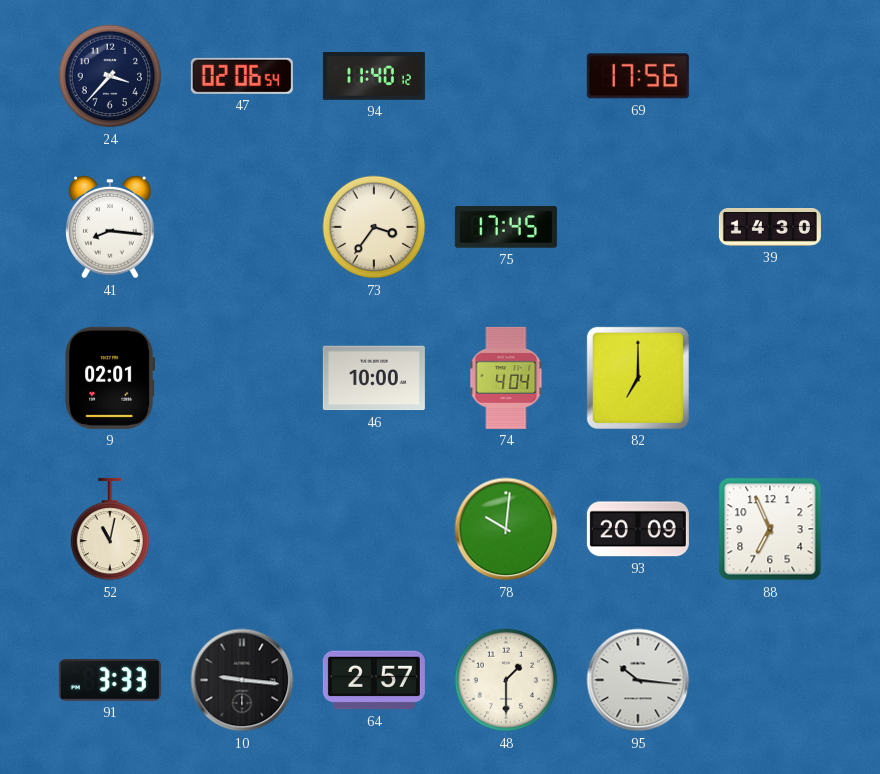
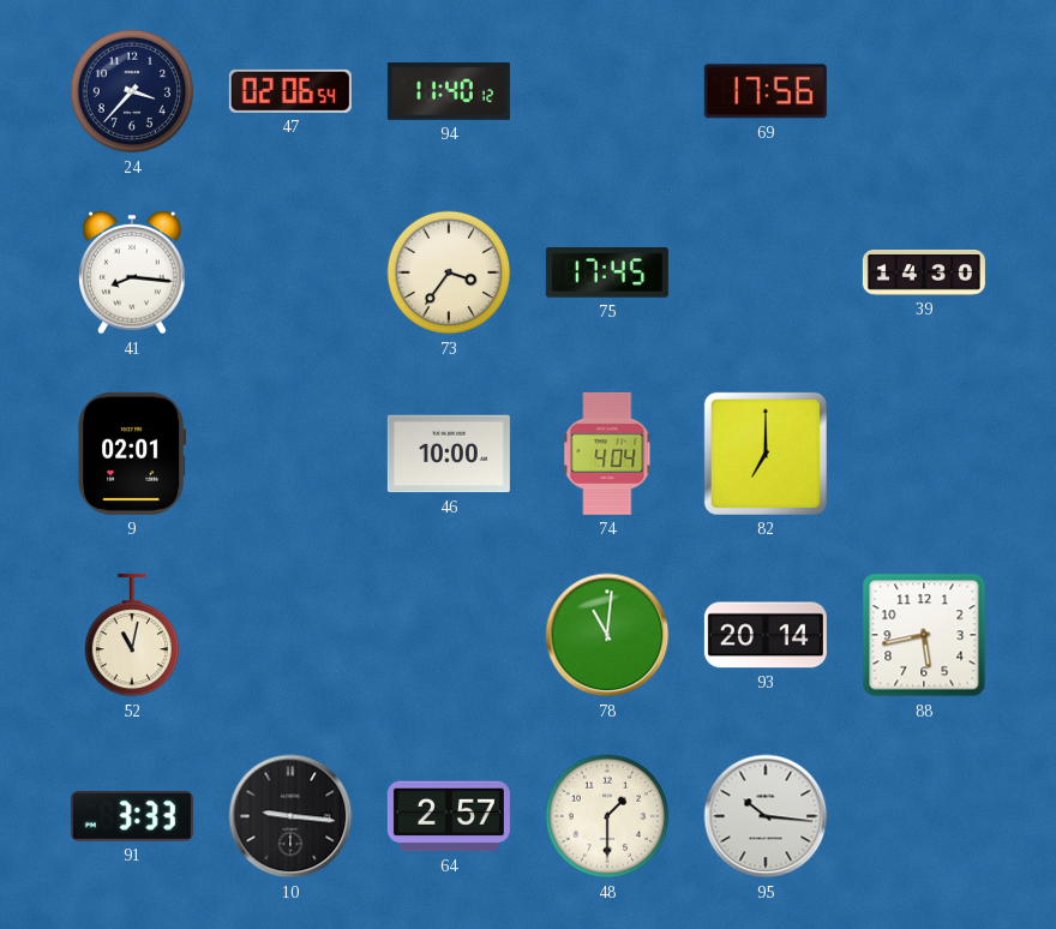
78: 10:01 -> 11:01 (607, 635)
93: 20:09 -> 20:14 (766, 635)
88: 6:56 -> 5:43 (924, 635)
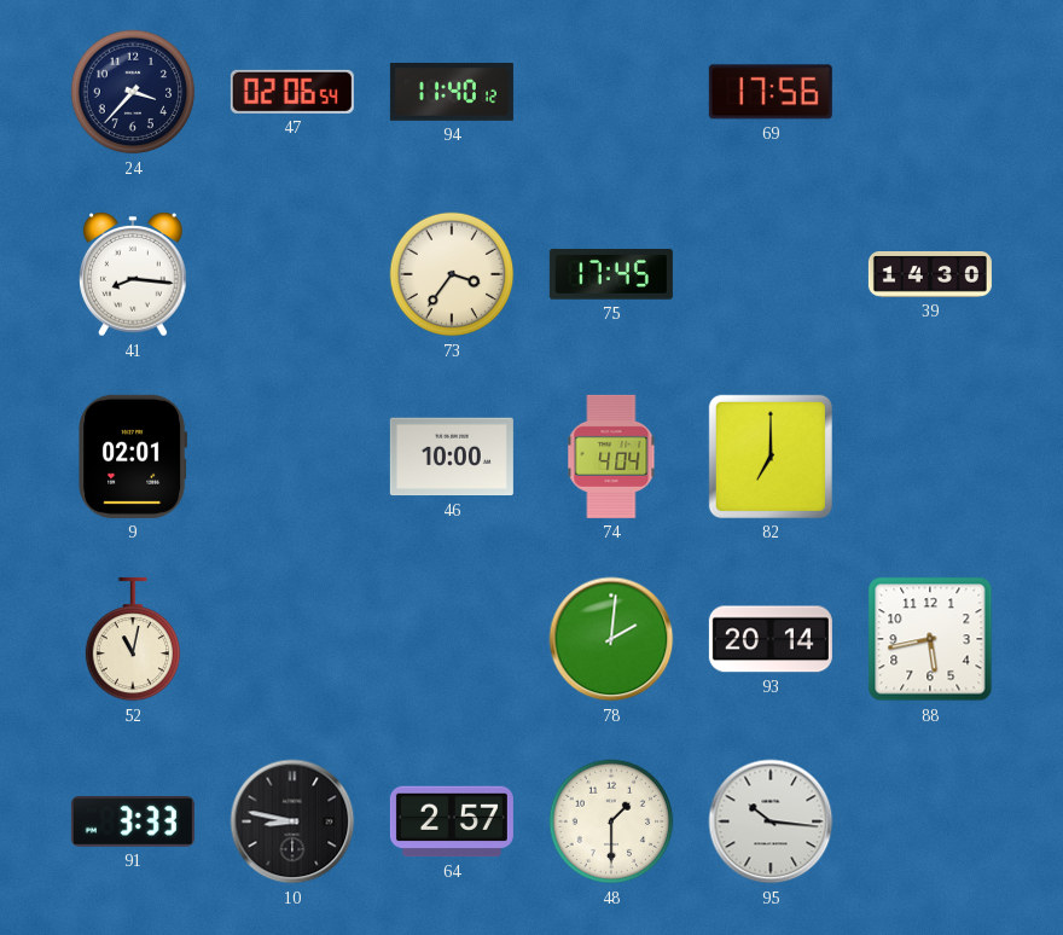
78: 11:01 -> 2:01 (611, 639)
10: 9:16 -> 8:47 (292, 821)
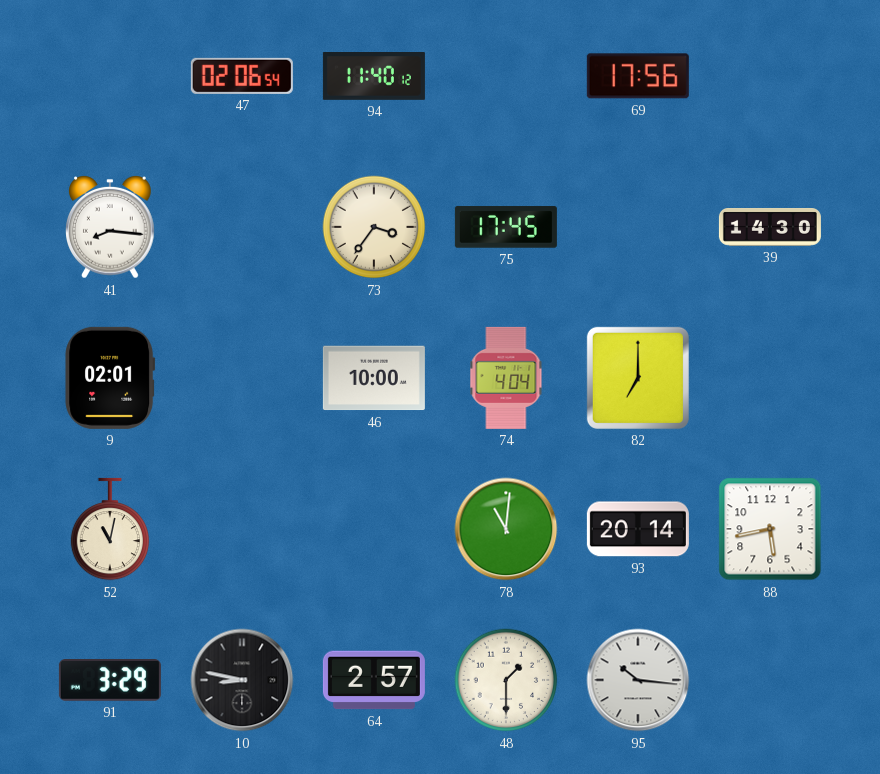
24: 3:37 -> none (133, 92)
78: 2:01 -> 11:01 (506, 529)
91: 3:33 -> 3:29 (110, 681)
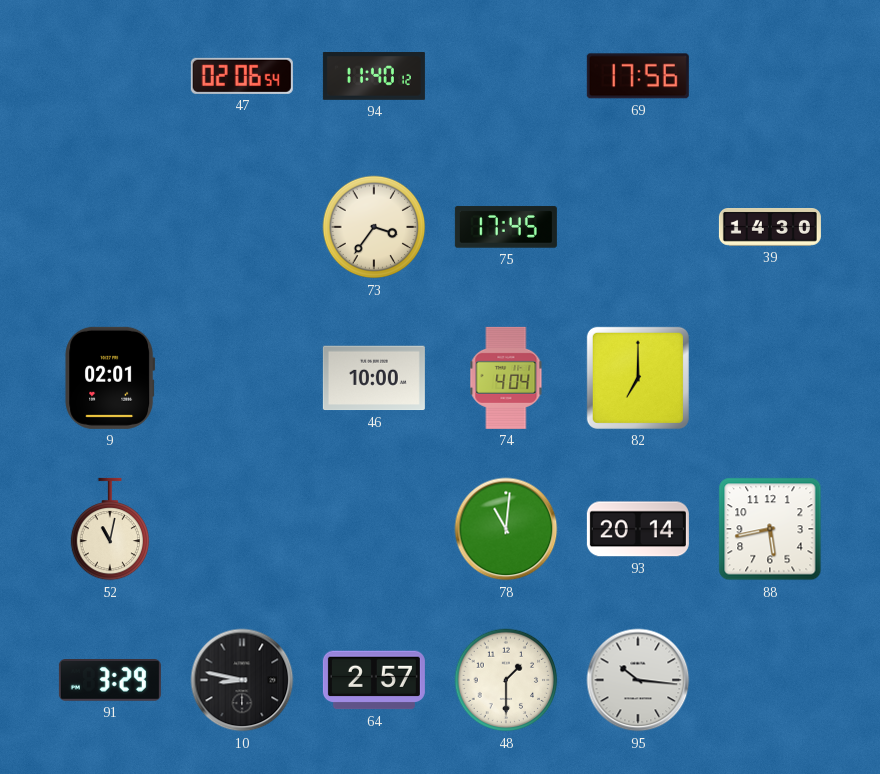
41: 8:16 -> none (110, 228)
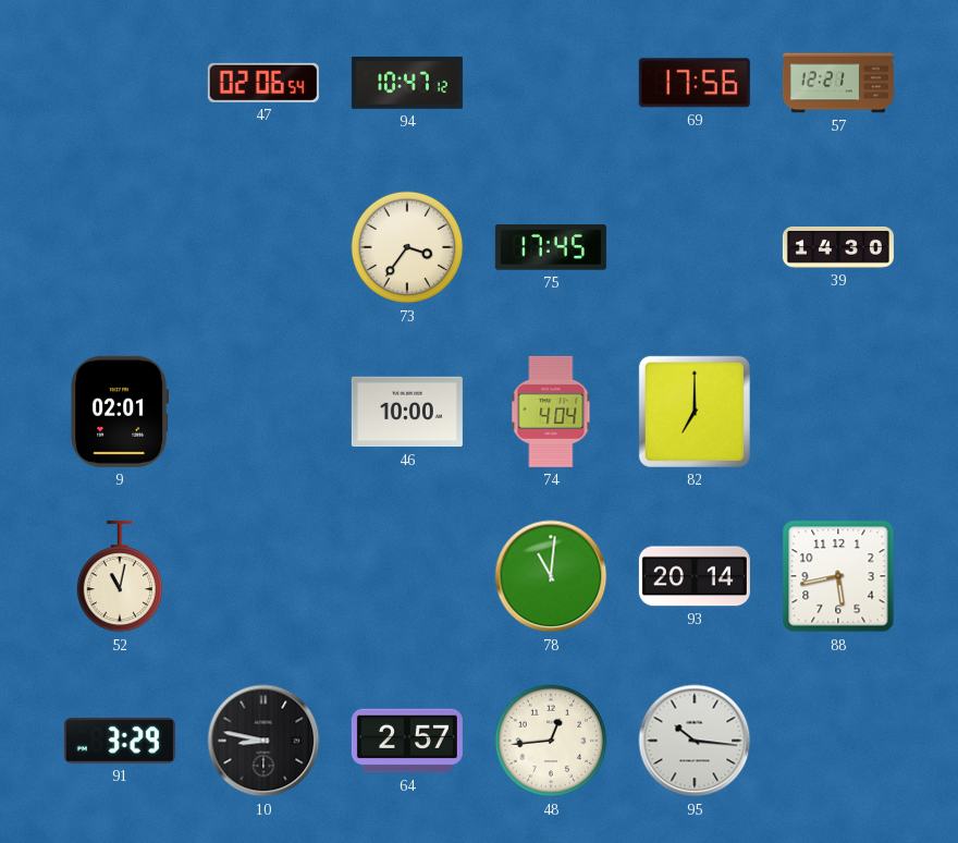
94: 11:40 -> 10:47 (407, 84)
57: none -> 12:21 (838, 83)
48: 1:30 -> 12:44 (551, 741)
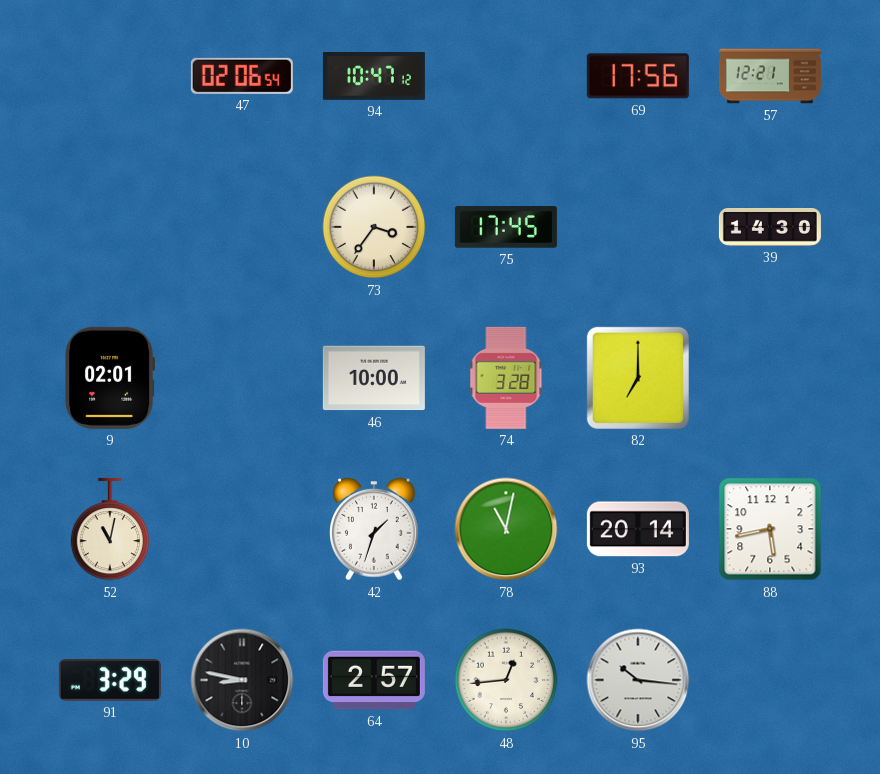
74: 4:04 -> 3:28 (506, 378)
42: none -> 1:33 (374, 530)
78: 11:01 -> 11:02 (506, 529)
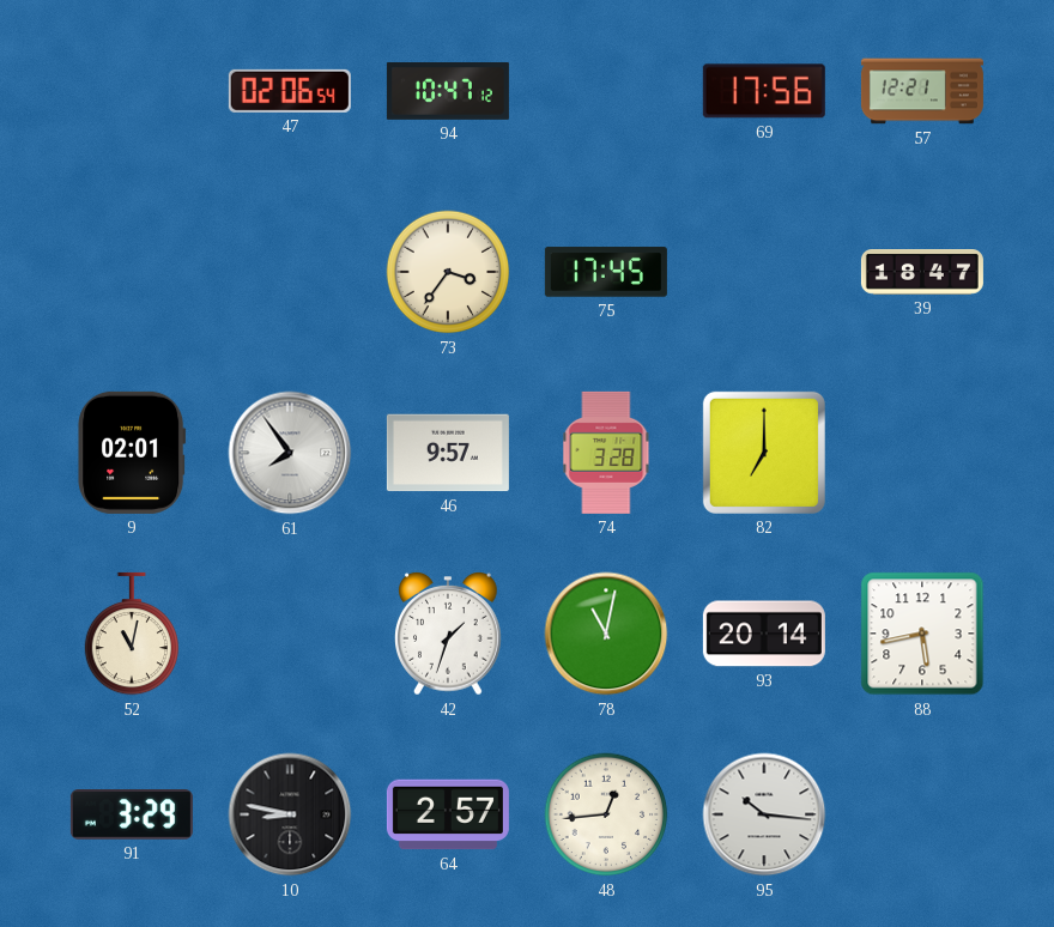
39: 14:30 -> 18:47 (922, 273)
61: none -> 7:54 (290, 453)
46: 10:00 -> 9:57 (448, 453)
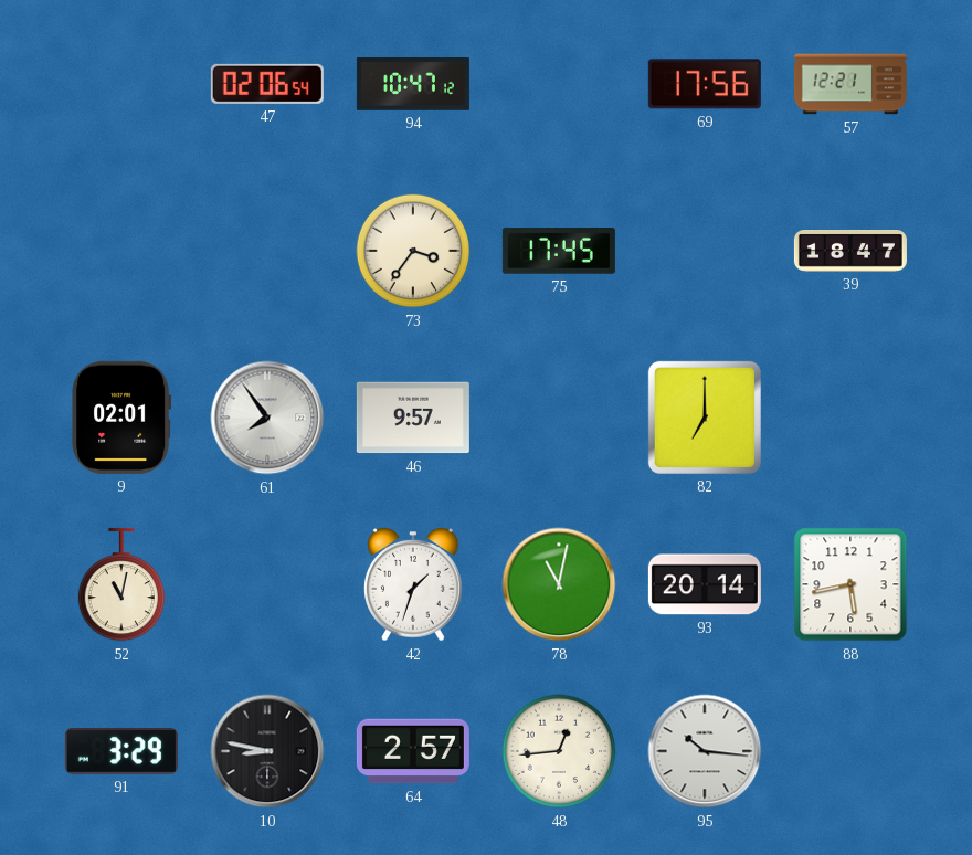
74: 3:28 -> none (606, 453)
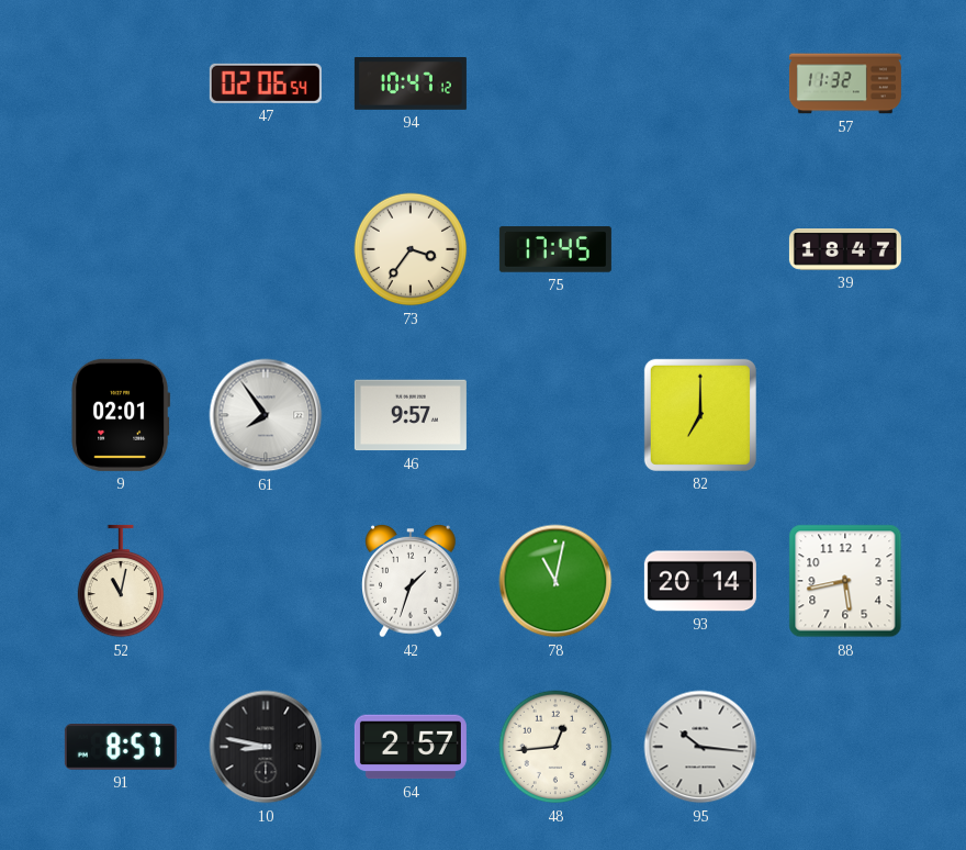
69: 17:56 -> none (705, 84)
57: 12:21 -> 11:32 (845, 83)
91: 3:29 -> 8:57 (121, 748)
